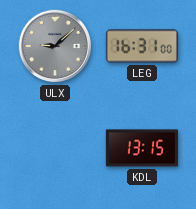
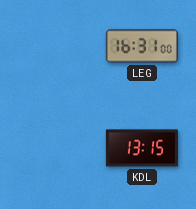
ULX: 9:08 -> none (55, 46)
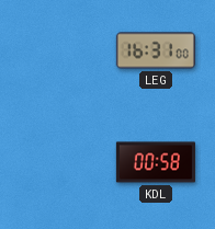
KDL: 13:15 -> 00:58 (156, 162)
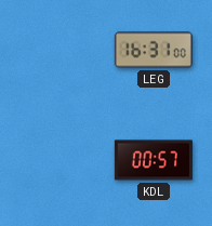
KDL: 00:58 -> 00:57 (154, 160)
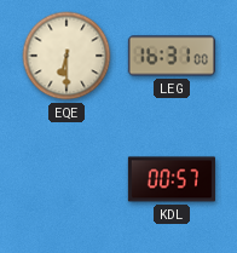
EQE: none -> 6:30 (67, 56)
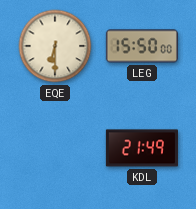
LEG: 16:31 -> 15:50 (142, 46)
KDL: 00:57 -> 21:49 (142, 148)
